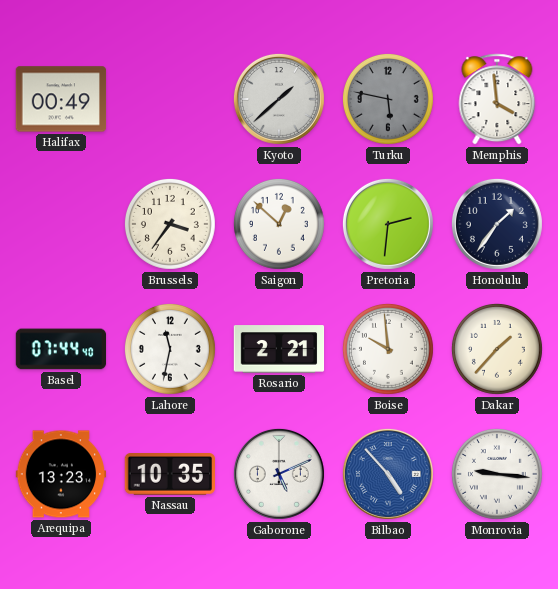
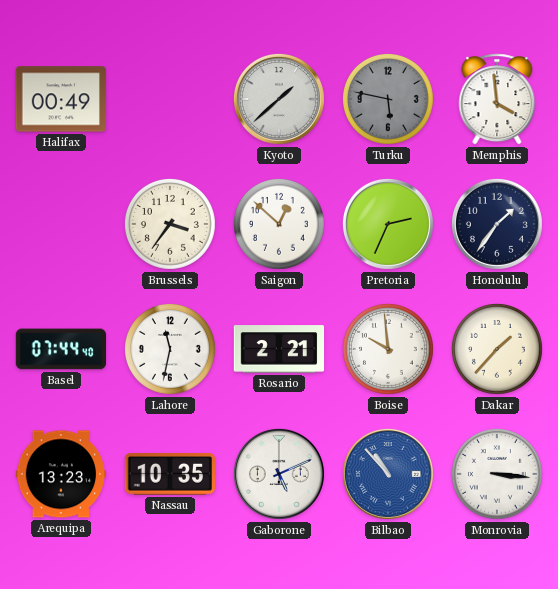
Pretoria: 2:31 -> 2:34 (388, 224)
Bilbao: 4:53 -> 10:53 (388, 474)
Monrovia: 9:16 -> 3:16 (497, 474)
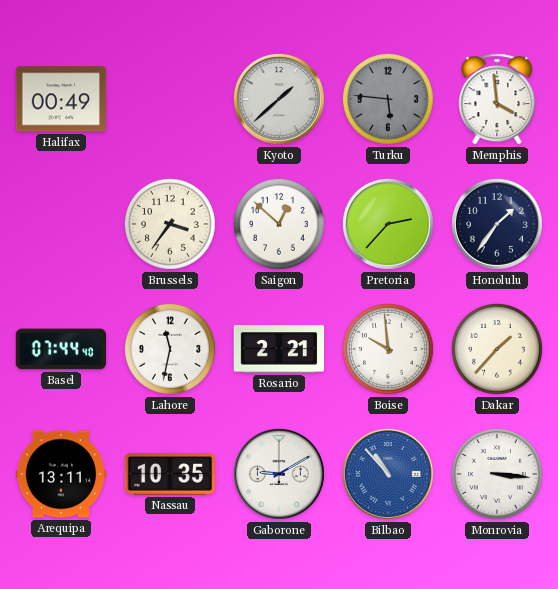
Turku: 5:47 -> 5:46 (388, 99)
Pretoria: 2:34 -> 2:37 (388, 224)
Arequipa: 13:23 -> 13:11 (61, 474)
Gaborone: 5:11 -> 9:10 (279, 474)
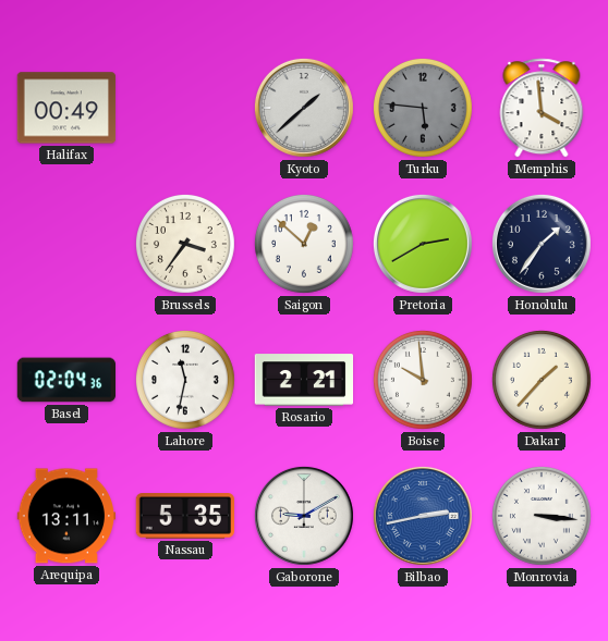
Pretoria: 2:37 -> 2:40 (423, 244)
Basel: 07:44 -> 02:04 (66, 380)
Nassau: 10:35 -> 5:35 (184, 516)
Bilbao: 10:53 -> 2:43 (423, 516)
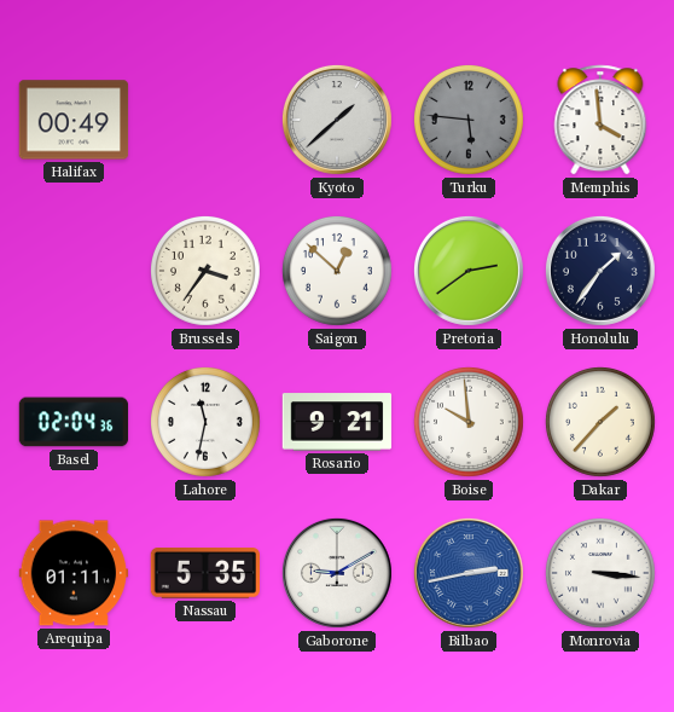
Pretoria: 2:40 -> 2:39 (469, 271)
Rosario: 2:21 -> 9:21 (337, 422)
Arequipa: 13:11 -> 01:11 (74, 573)
